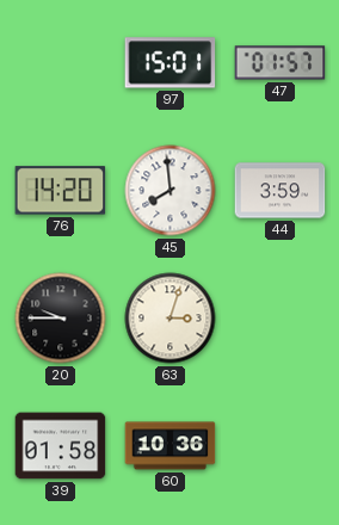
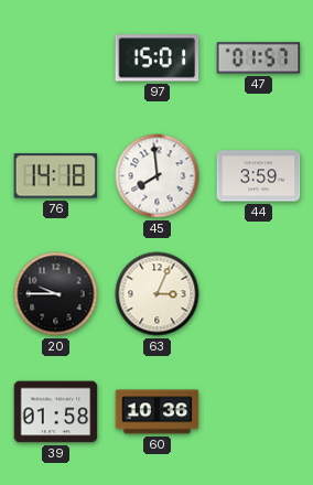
76: 14:20 -> 14:18 (56, 176)
63: 3:03 -> 3:04 (158, 294)
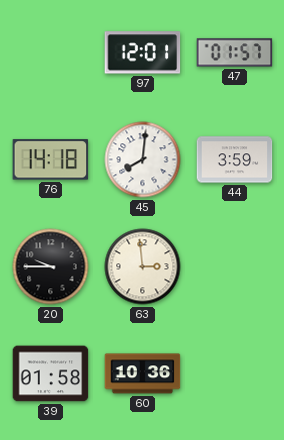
97: 15:01 -> 12:01 (143, 53)
45: 7:59 -> 8:01 (143, 160)
63: 3:04 -> 2:59 (143, 267)
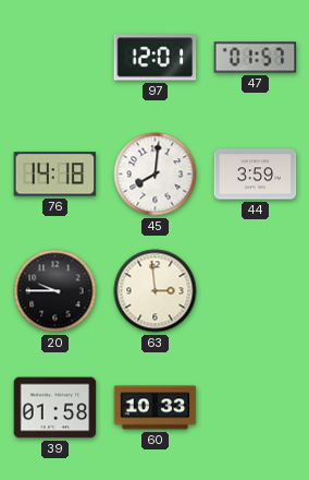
60: 10:36 -> 10:33 (156, 408)
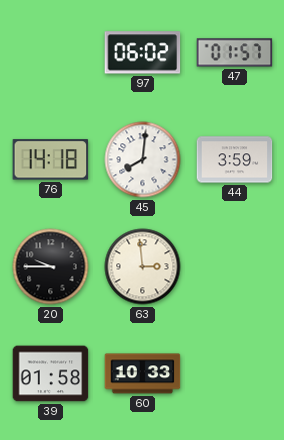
97: 12:01 -> 06:02 (143, 53)
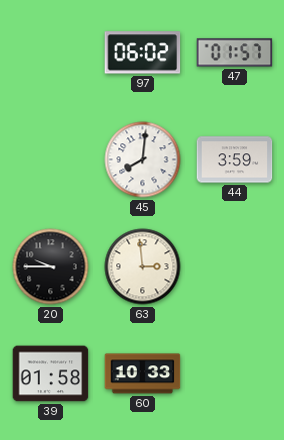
76: 14:18 -> none (51, 160)
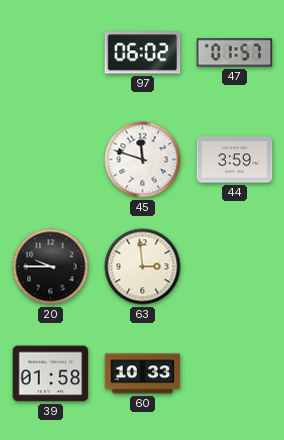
45: 8:01 -> 11:48 (143, 160)
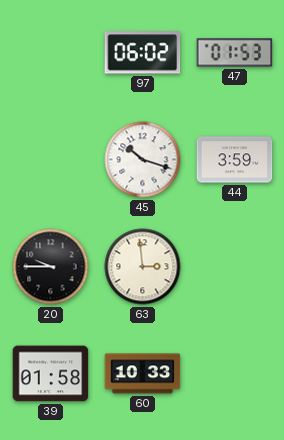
47: 01:57 -> 01:53 (235, 53)
45: 11:48 -> 10:18 (143, 160)
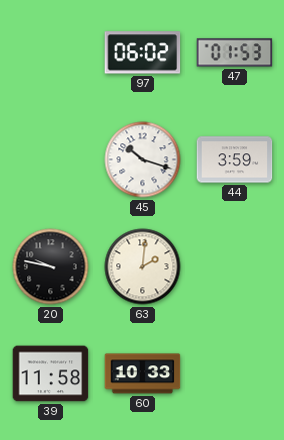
20: 9:45 -> 9:47 (51, 267)
63: 2:59 -> 2:01 (143, 267)
39: 01:58 -> 11:58 (51, 374)
